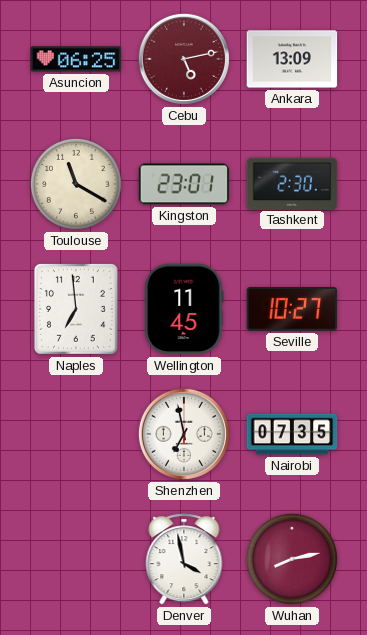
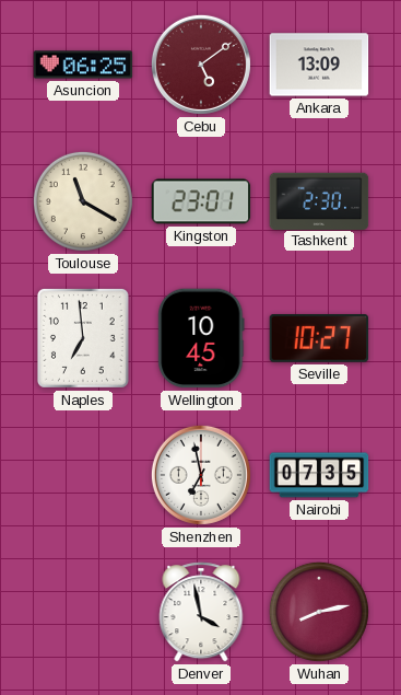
Cebu: 5:13 -> 5:09 (201, 65)
Wellington: 11:45 -> 10:45 (201, 338)
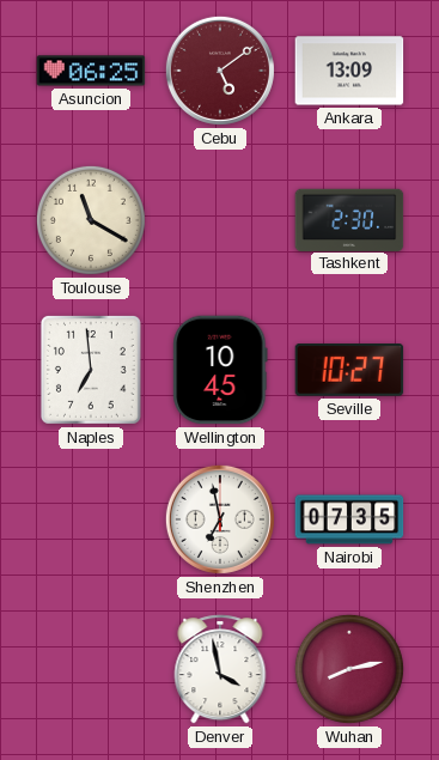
Kingston: 23:01 -> none (201, 201)
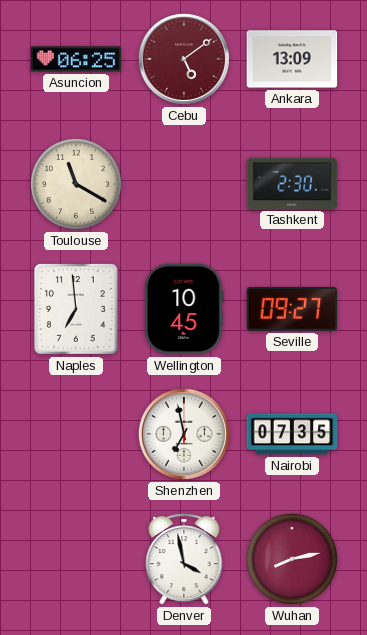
Seville: 10:27 -> 09:27 (292, 310)
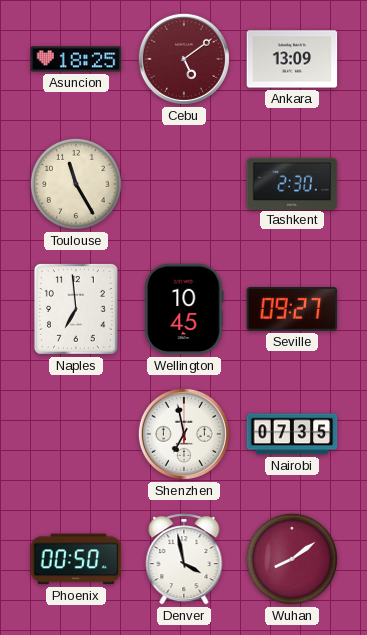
Asuncion: 06:25 -> 18:25 (76, 59)
Toulouse: 11:20 -> 11:25 (76, 184)
Phoenix: none -> 00:50 (76, 559)
Wuhan: 8:13 -> 8:09 (292, 559)
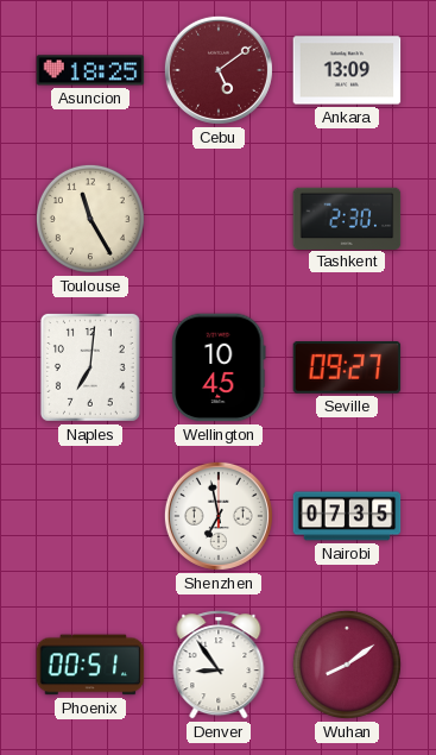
Naples: 6:59 -> 7:01 (90, 367)
Phoenix: 00:50 -> 00:51 (90, 665)
Denver: 3:58 -> 8:54 (219, 665)
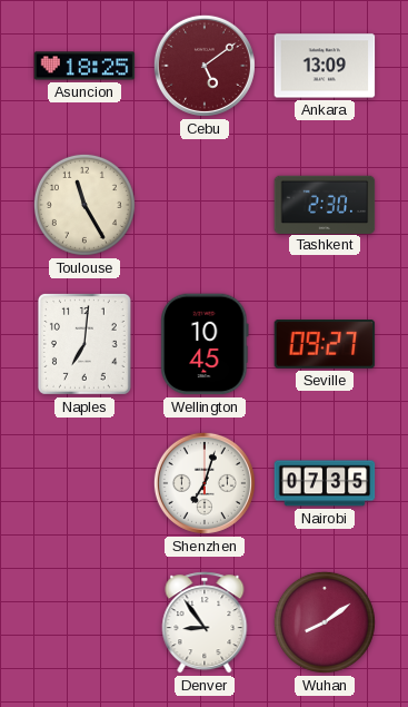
Shenzhen: 6:58 -> 7:03 (205, 483)
Phoenix: 00:51 -> none (90, 665)
